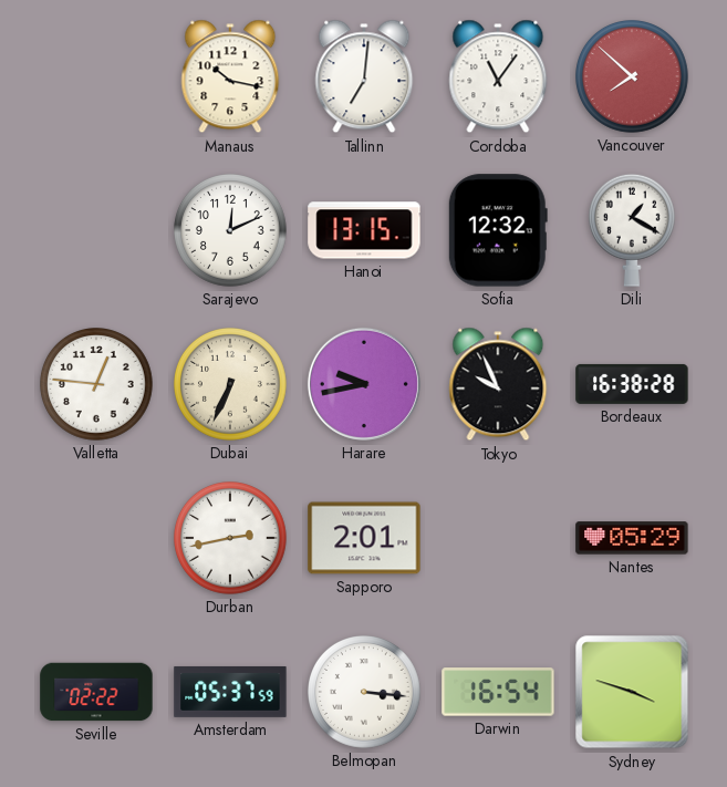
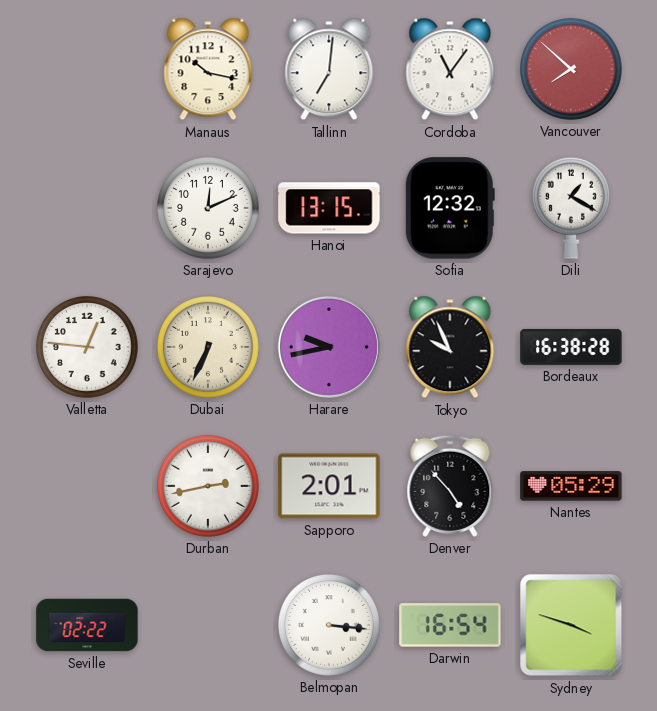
Denver: none -> 4:53 (450, 486)
Amsterdam: 05:37 -> none (230, 692)
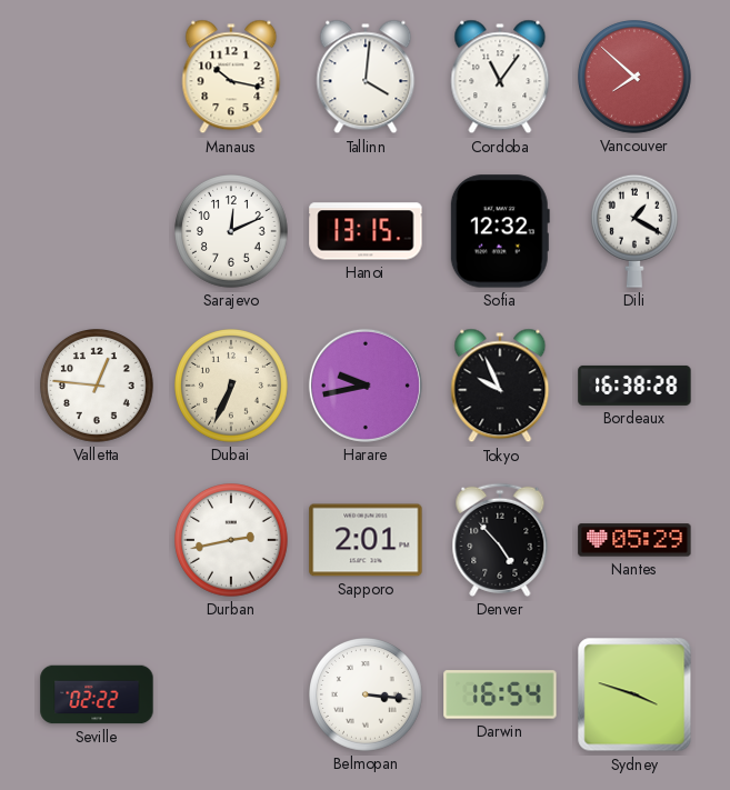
Tallinn: 7:01 -> 4:01 (366, 77)
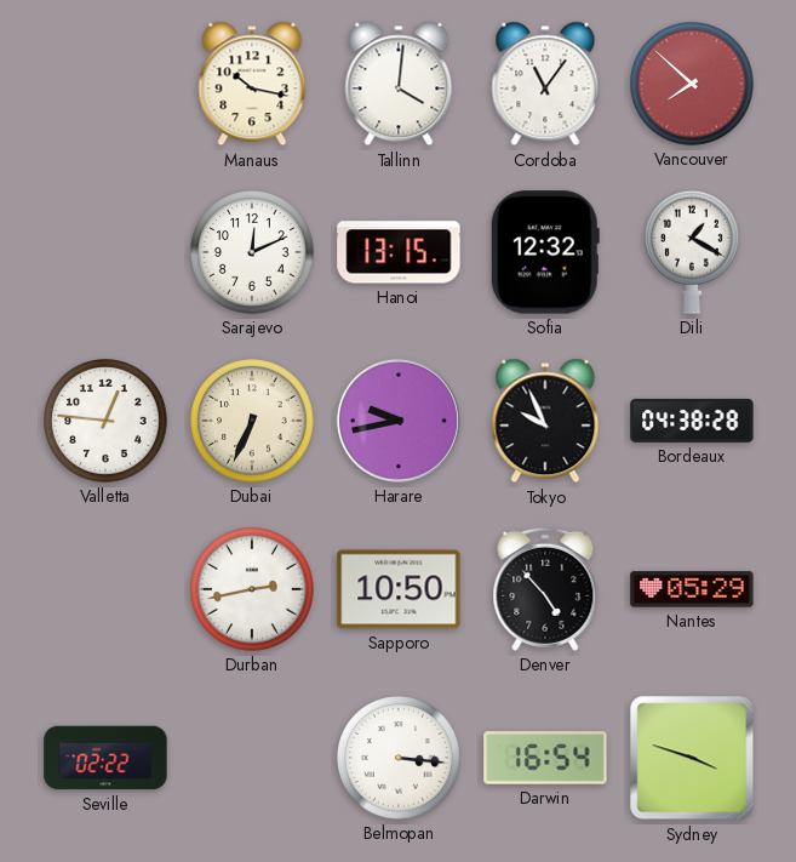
Bordeaux: 16:38 -> 04:38 (692, 421)
Sapporo: 2:01 -> 10:50 (399, 589)
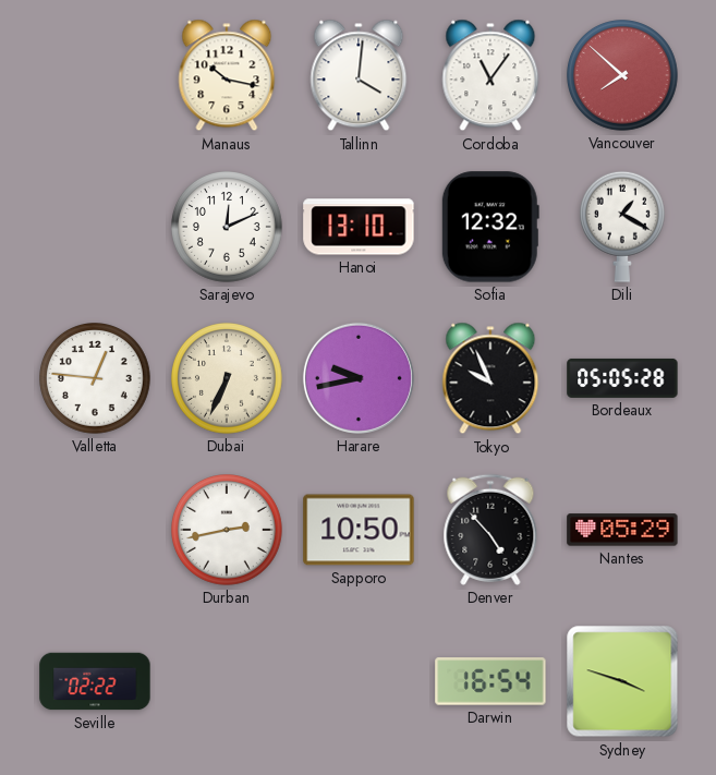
Hanoi: 13:15 -> 13:10 (359, 227)
Bordeaux: 04:38 -> 05:05 (622, 378)
Belmopan: 3:16 -> none (400, 759)
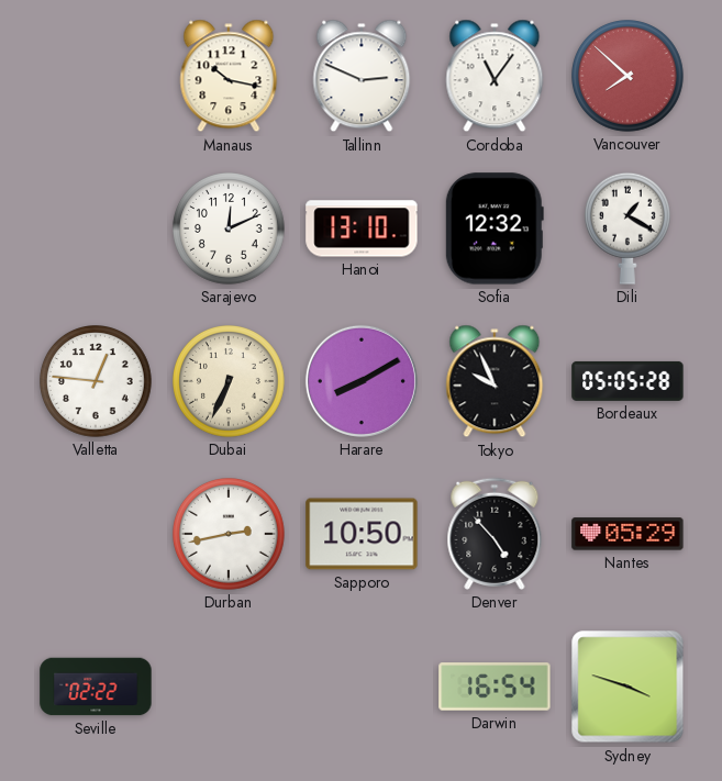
Tallinn: 4:01 -> 2:49 (362, 76)
Harare: 9:43 -> 8:10 (362, 381)
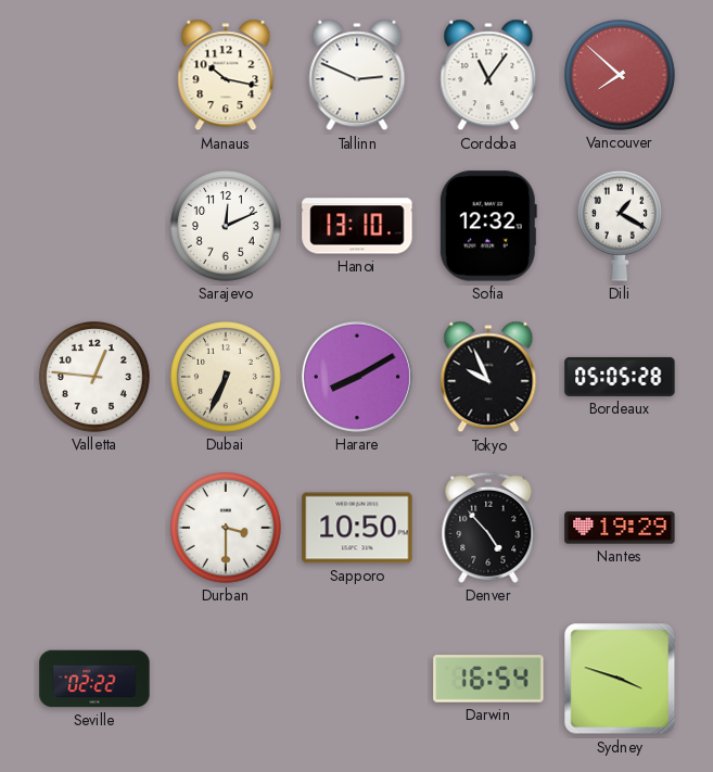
Durban: 2:43 -> 3:30 (227, 529)
Nantes: 05:29 -> 19:29 (620, 528)
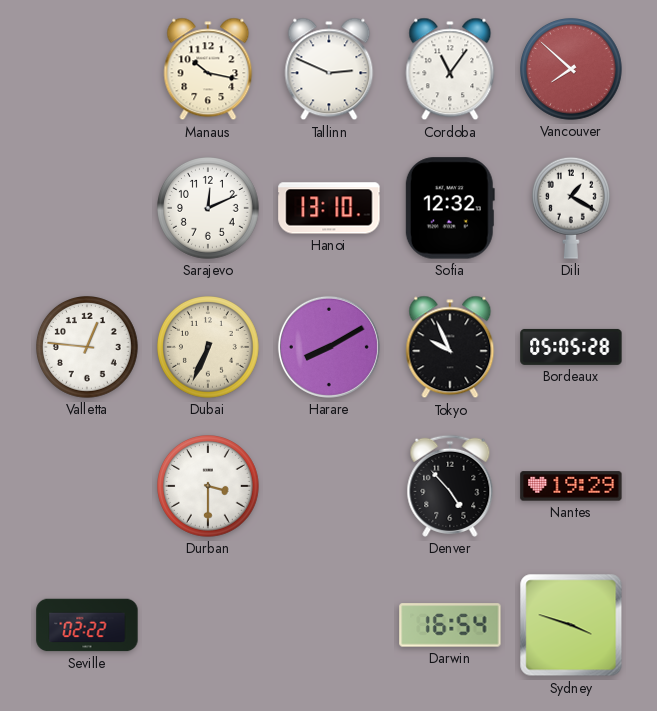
Sapporo: 10:50 -> none (357, 528)
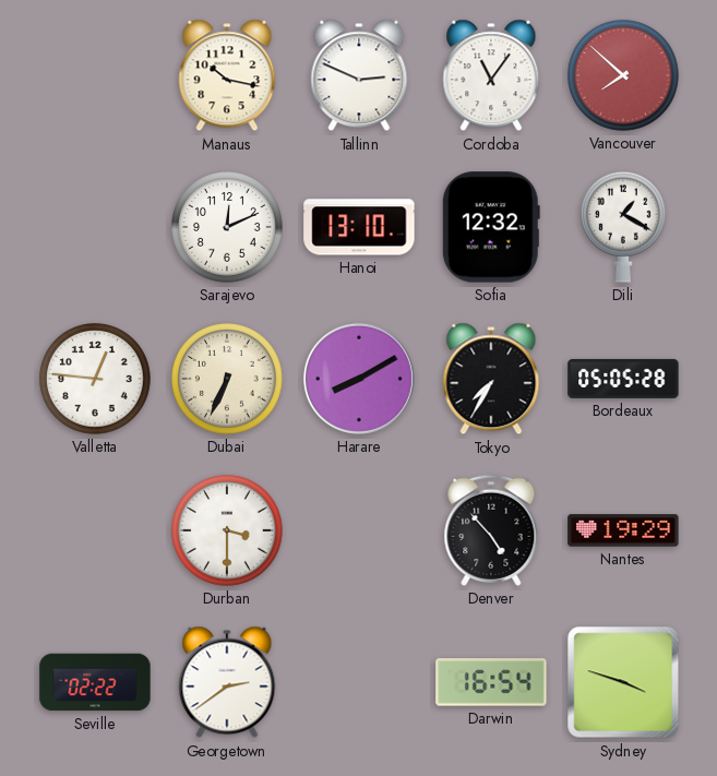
Tokyo: 9:56 -> 7:35 (491, 379)
Georgetown: none -> 2:39 (227, 682)
